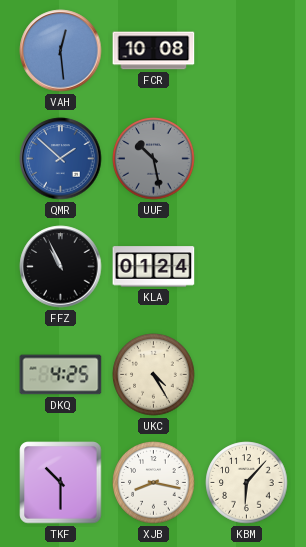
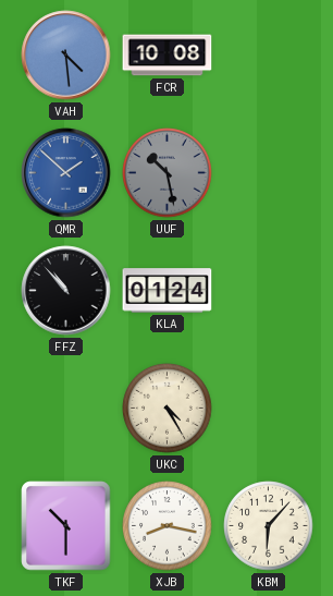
VAH: 12:29 -> 4:29 (66, 56)
FFZ: 10:56 -> 10:53 (66, 291)
DKQ: 4:25 -> none (61, 375)
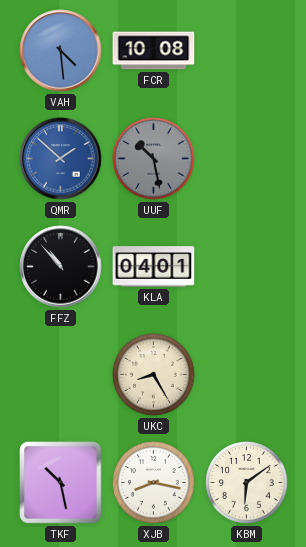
KLA: 01:24 -> 04:01 (154, 267)
UKC: 4:25 -> 8:25 (154, 375)
TKF: 10:30 -> 10:28 (61, 483)
KBM: 6:07 -> 6:09 (247, 483)
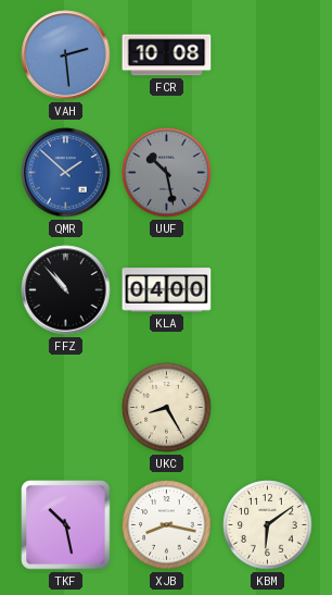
VAH: 4:29 -> 2:29 (66, 55)
KLA: 04:01 -> 04:00 (167, 290)
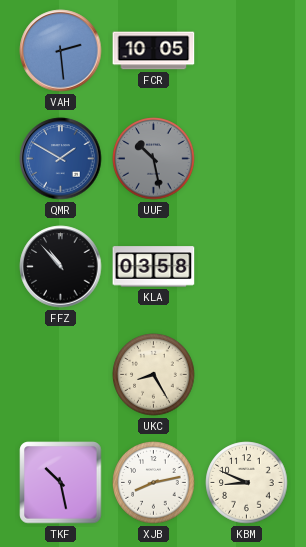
FCR: 10:08 -> 10:05 (154, 51)
QMR: 1:52 -> 1:50 (61, 159)
KLA: 04:00 -> 03:58 (154, 267)
XJB: 8:17 -> 8:13 (154, 483)
KBM: 6:09 -> 8:49 (247, 483)
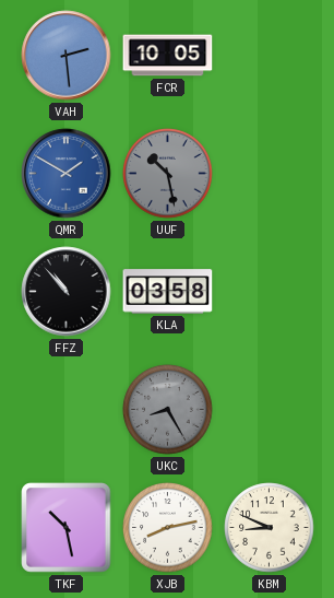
UKC dial: cream -> grey (168, 410)
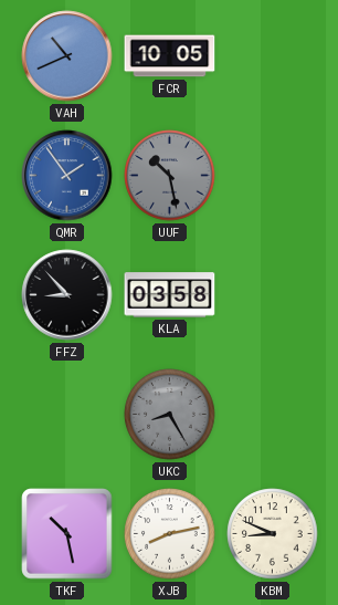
VAH: 2:29 -> 10:41 (67, 56)
QMR: 1:50 -> 1:54 (67, 176)
FFZ: 10:53 -> 8:53 (67, 295)
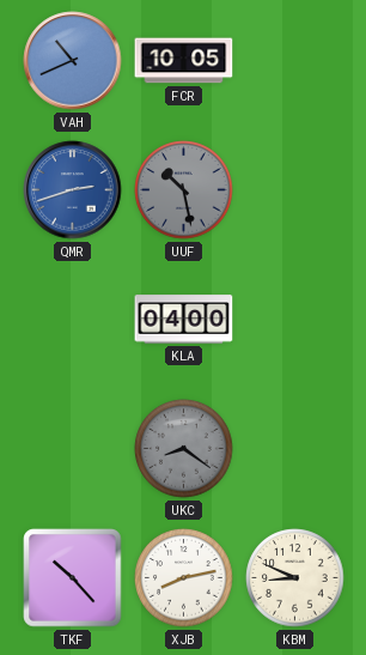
QMR: 1:54 -> 2:42 (73, 190)
FFZ: 8:53 -> none (67, 295)
KLA: 03:58 -> 04:00 (184, 320)
UKC: 8:25 -> 8:21 (184, 449)
TKF: 10:28 -> 10:23 (73, 578)
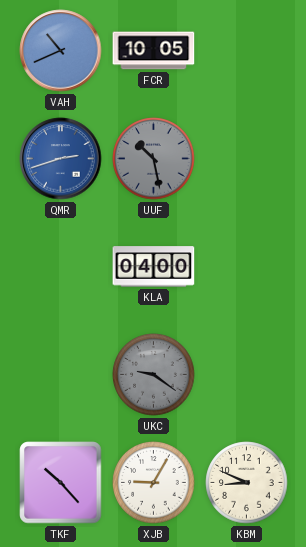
UKC: 8:21 -> 9:21 (154, 375)
XJB: 8:13 -> 9:05 (154, 483)
